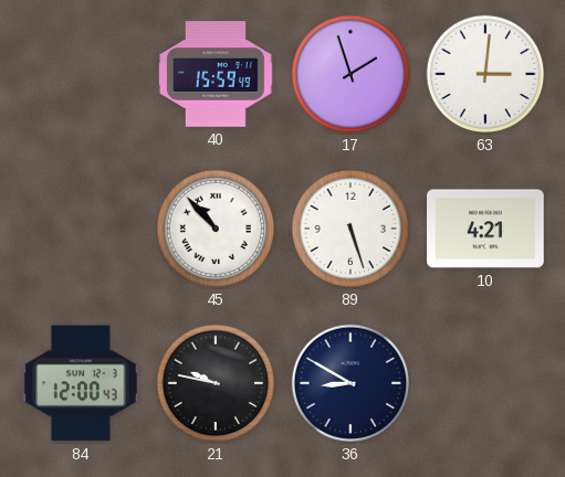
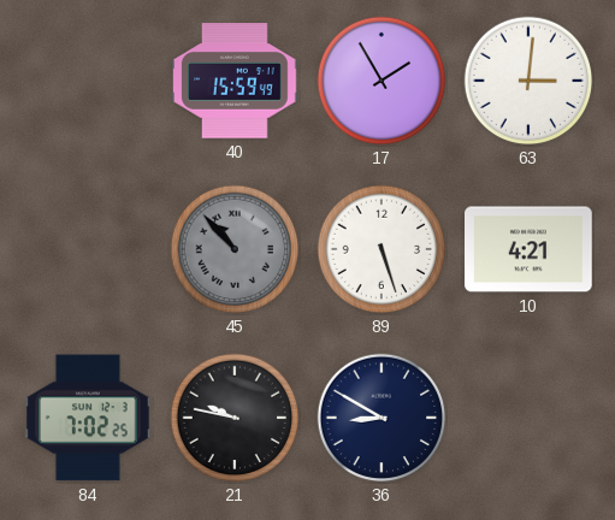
17: 1:57 -> 1:55 (382, 81)
45 dial: white -> grey (235, 249)
84: 12:00 -> 7:02 (89, 418)
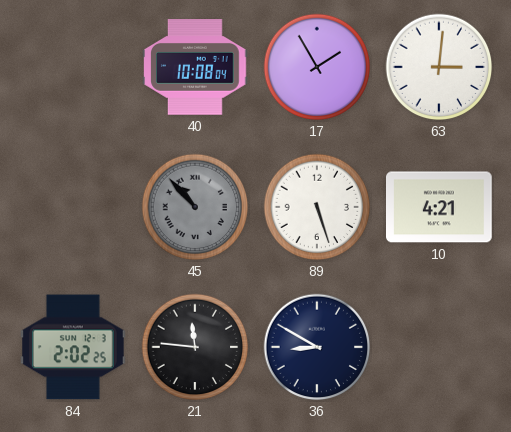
40: 15:59 -> 10:08 (195, 67)
84: 7:02 -> 2:02 (74, 347)
21: 9:47 -> 11:46 (195, 347)
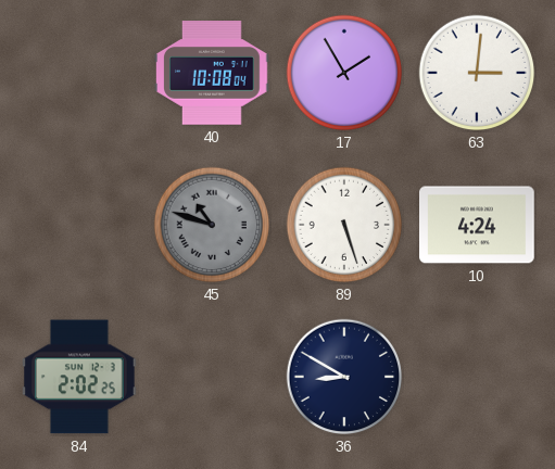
45: 10:53 -> 10:48 (212, 225)
10: 4:21 -> 4:24 (478, 225)
21: 11:46 -> none (195, 347)
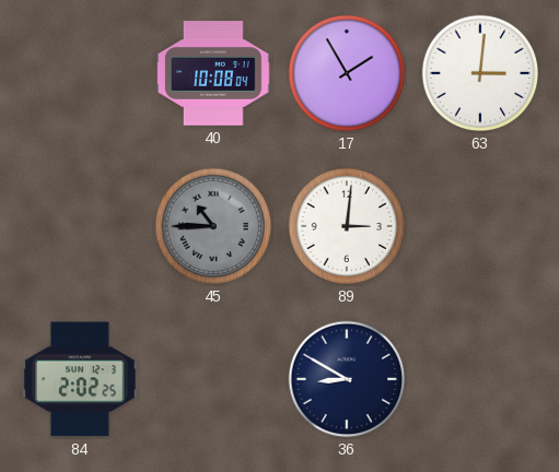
45: 10:48 -> 10:45 (213, 226)
89: 5:27 -> 3:01 (347, 226)
10: 4:24 -> none (478, 225)
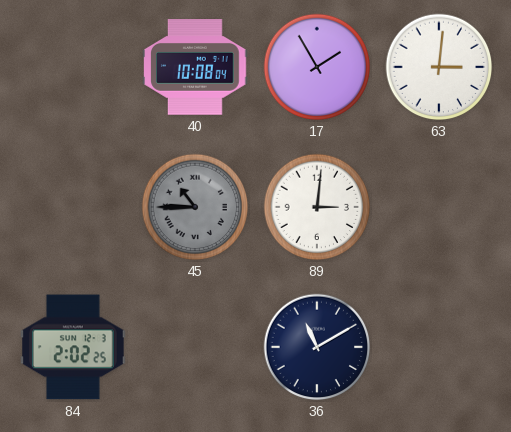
36: 8:50 -> 11:10 (317, 347)
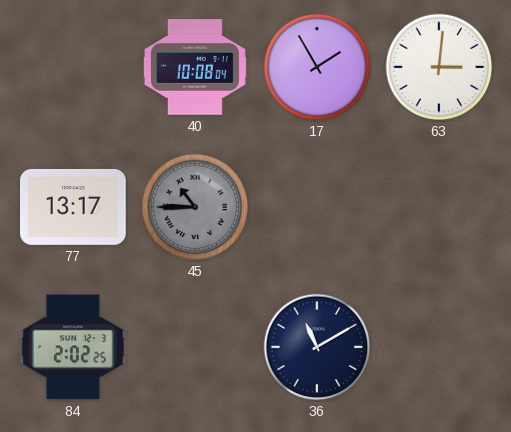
77: none -> 13:17 (74, 207)
89: 3:01 -> none (317, 207)
